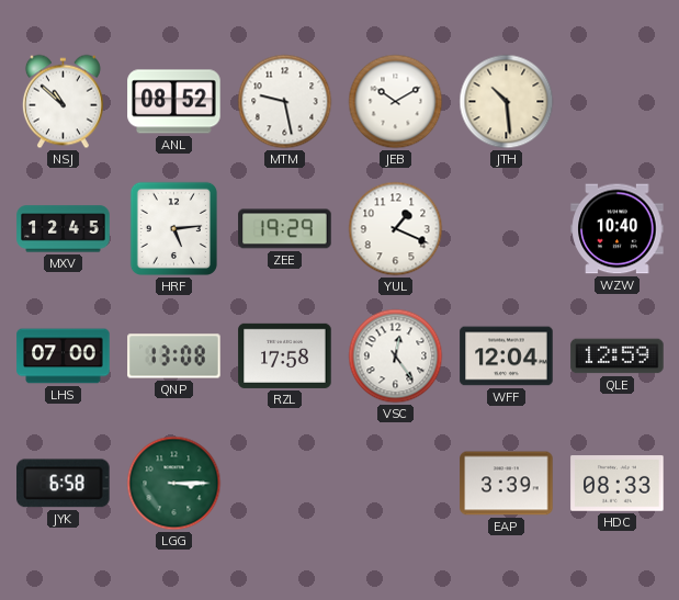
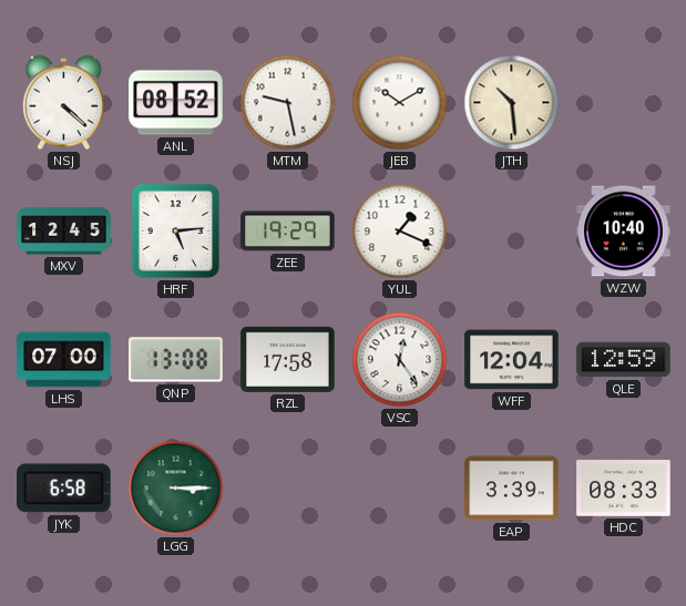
NSJ: 10:52 -> 4:22 (63, 103)
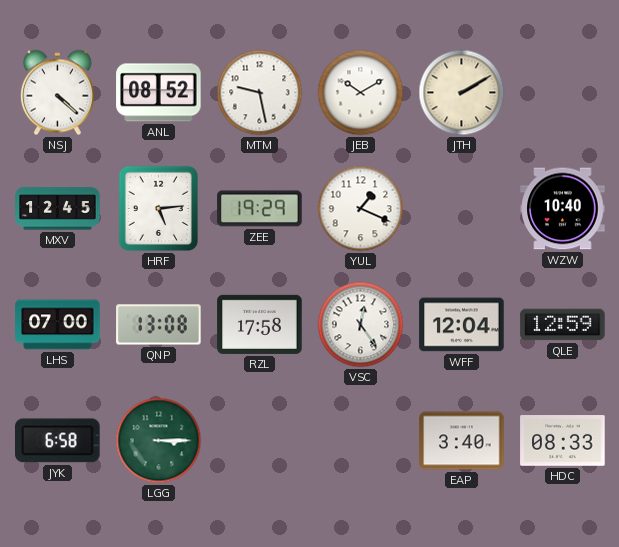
JTH: 10:29 -> 2:10 (462, 93)
EAP: 3:39 -> 3:40 (462, 441)
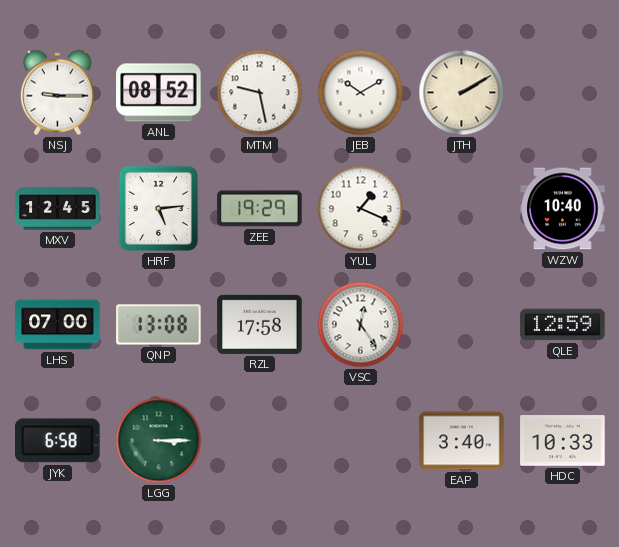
NSJ: 4:22 -> 9:15 (57, 93)
WFF: 12:04 -> none (462, 325)
HDC: 08:33 -> 10:33 (563, 441)
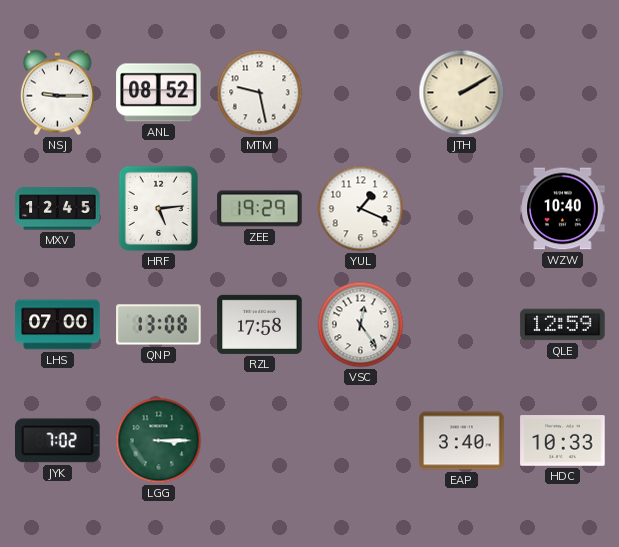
JEB: 10:10 -> none (361, 93)
JYK: 6:58 -> 7:02 (58, 441)
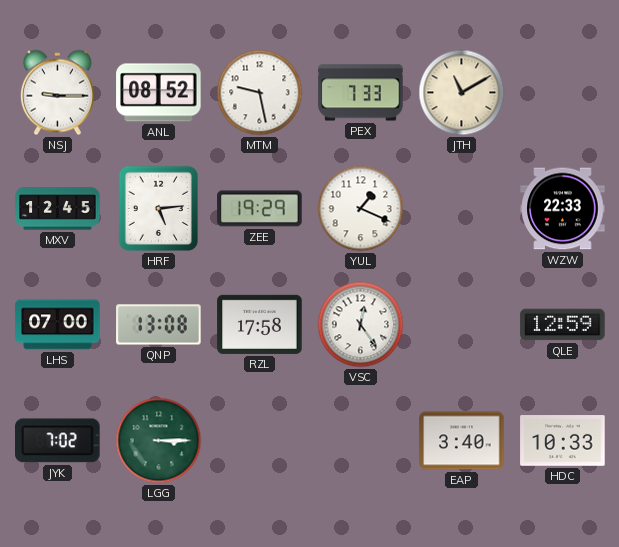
PEX: none -> 7:33 (361, 93)
JTH: 2:10 -> 11:10 (462, 93)
WZW: 10:40 -> 22:33 (563, 209)
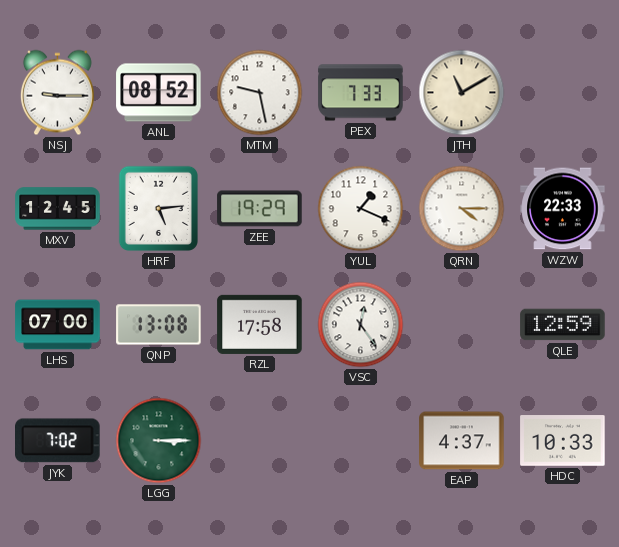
QRN: none -> 4:15 (462, 209)
EAP: 3:40 -> 4:37 (462, 441)
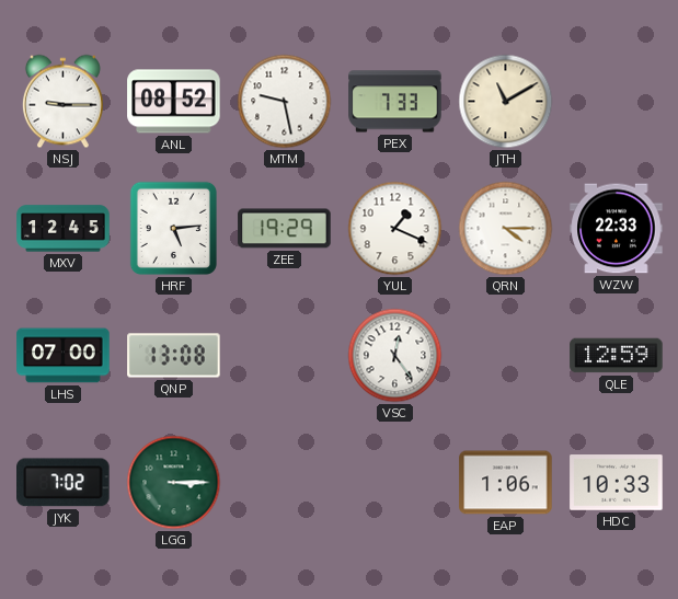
RZL: 17:58 -> none (260, 324)
EAP: 4:37 -> 1:06 (506, 483)
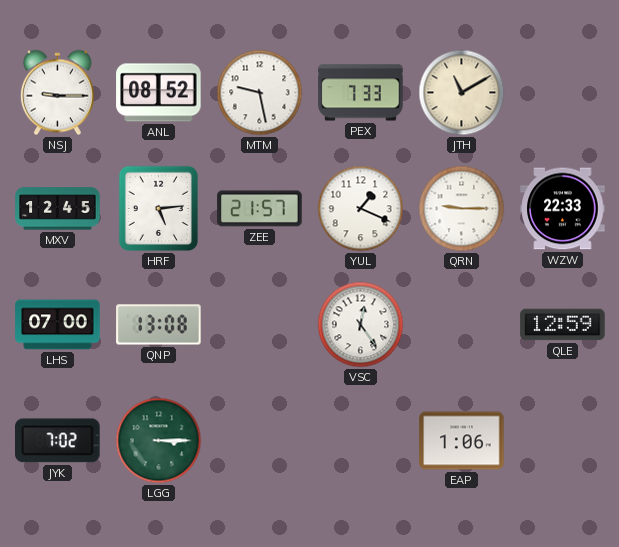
ZEE: 19:29 -> 21:57 (260, 209)
QRN: 4:15 -> 9:15 (462, 209)
HDC: 10:33 -> none (617, 483)
